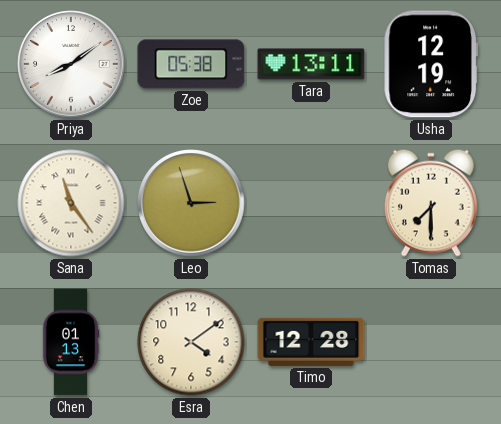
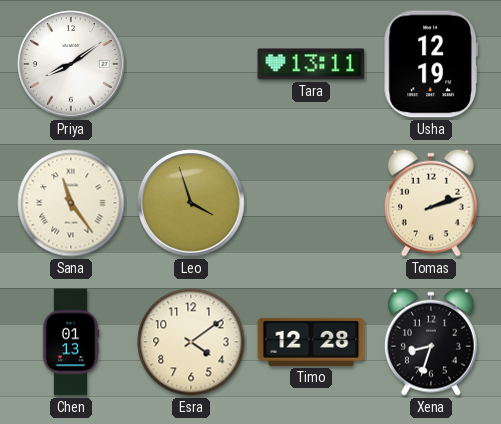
Zoe: 05:38 -> none (191, 64)
Leo: 2:57 -> 3:57 (191, 203)
Tomas: 7:30 -> 2:12 (431, 203)
Xena: none -> 8:33 (431, 342)
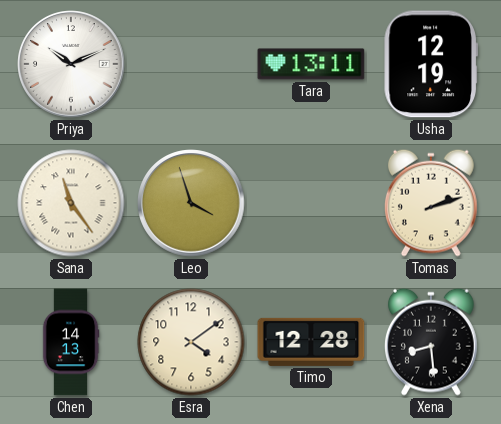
Priya: 8:09 -> 10:11 (71, 64)
Chen: 01:13 -> 14:13 (71, 342)
Xena: 8:33 -> 8:29 (431, 342)
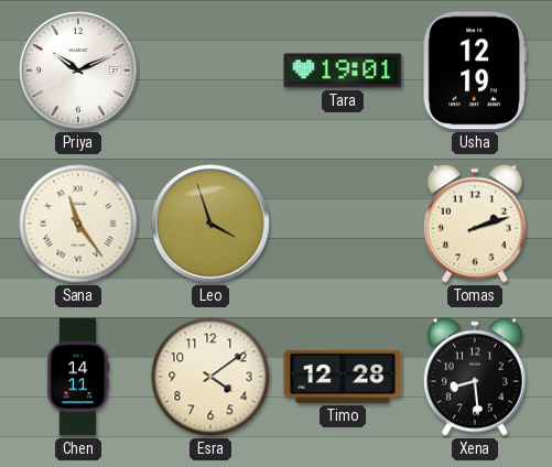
Tara: 13:11 -> 19:01 (343, 70)
Chen: 14:13 -> 14:11 (78, 377)
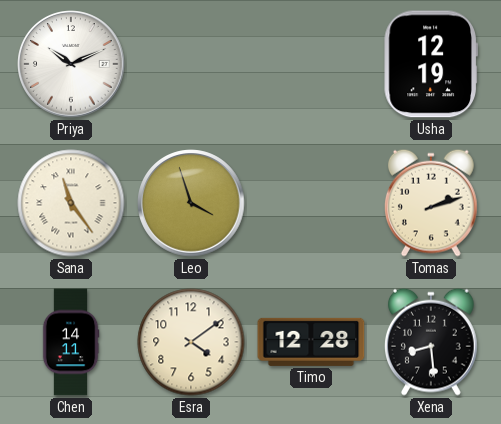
Tara: 19:01 -> none (343, 70)
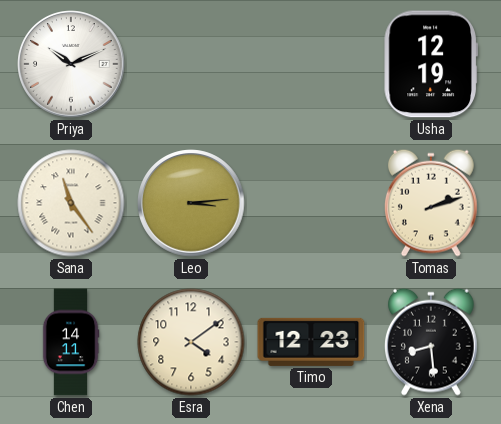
Leo: 3:57 -> 3:14 (191, 203)
Timo: 12:28 -> 12:23 (311, 342)
